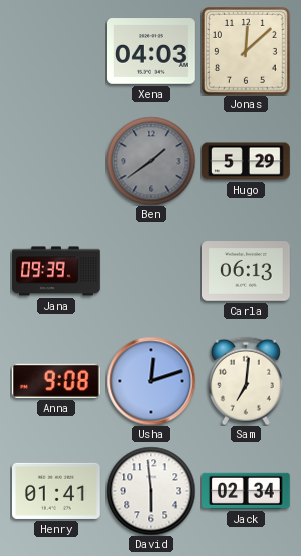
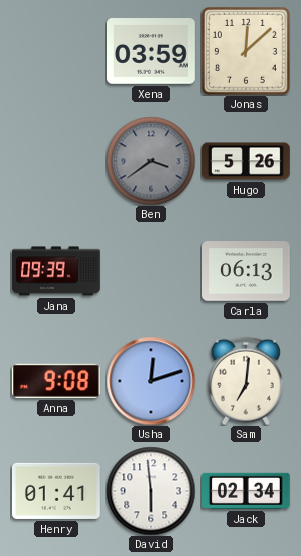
Xena: 04:03 -> 03:59 (152, 51)
Ben: 1:39 -> 3:39 (151, 161)
Hugo: 5:29 -> 5:26 (247, 161)
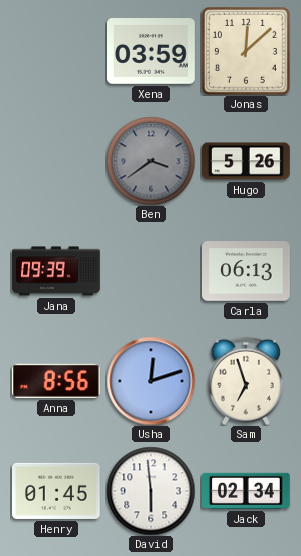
Anna: 9:08 -> 8:56 (56, 381)
Sam: 7:01 -> 6:57 (246, 381)
Henry: 01:41 -> 01:45 (57, 491)
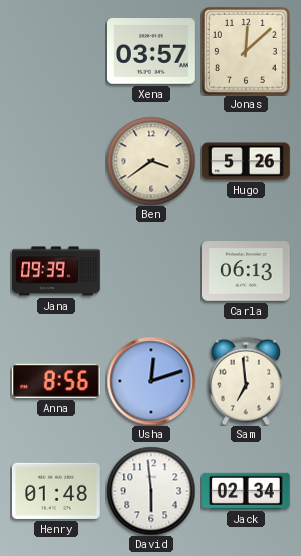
Xena: 03:59 -> 03:57 (152, 51)
Ben dial: grey -> cream (151, 161)
Sam: 6:57 -> 6:59 (246, 381)
Henry: 01:45 -> 01:48 (57, 491)
